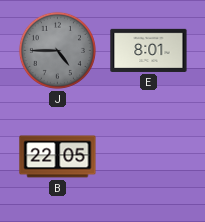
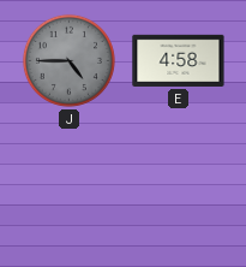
E: 8:01 -> 4:58 (179, 60)
B: 22:05 -> none (58, 157)
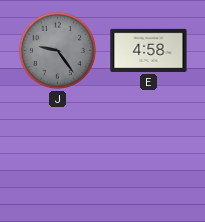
J: 4:45 -> 9:24 (57, 50)
